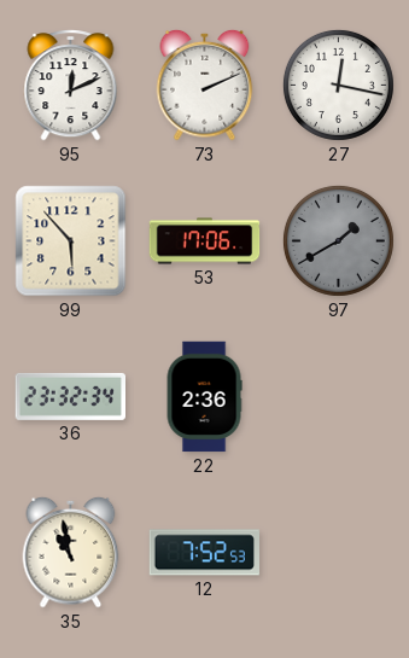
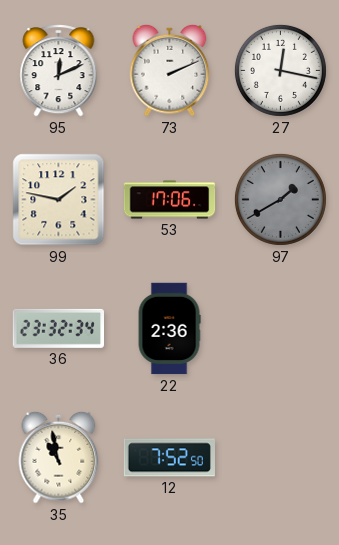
99: 5:53 -> 1:47 (59, 200)
12: 7:52:53 -> 7:52:50 (169, 458)
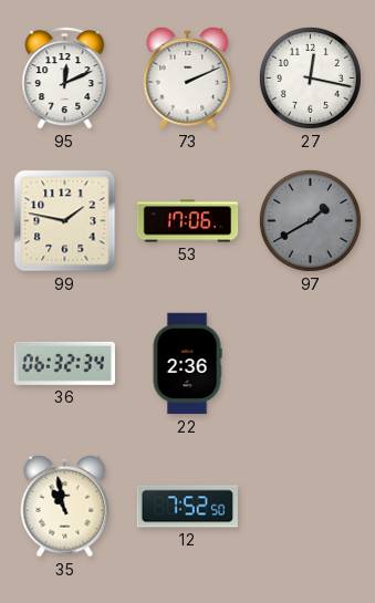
36: 23:32 -> 06:32 (65, 363)
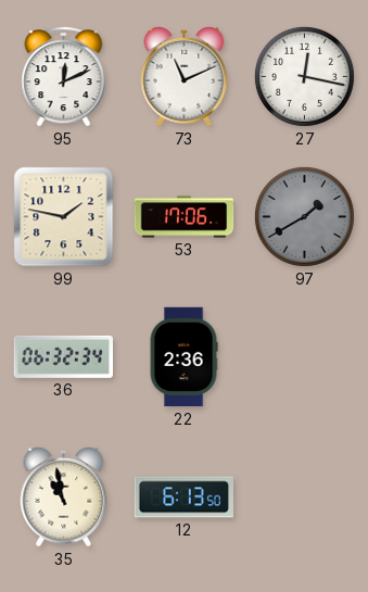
73: 2:11 -> 11:11 (185, 76)
12: 7:52 -> 6:13 (183, 497)
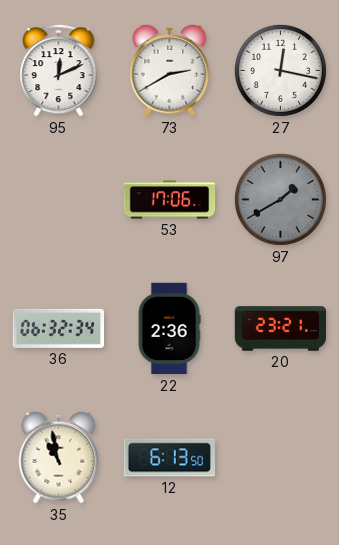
73: 11:11 -> 2:40 (170, 70)
99: 1:47 -> none (64, 217)
20: none -> 23:21 (281, 329)
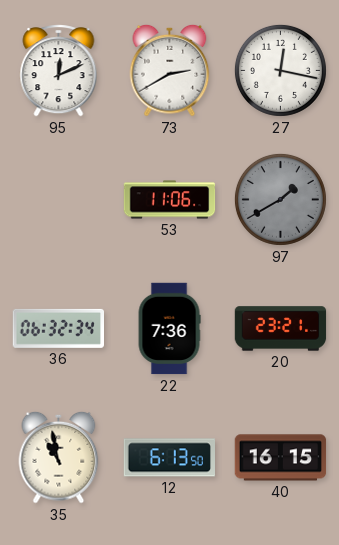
53: 17:06 -> 11:06 (170, 200)
22: 2:36 -> 7:36 (169, 329)
40: none -> 16:15 (281, 458)
